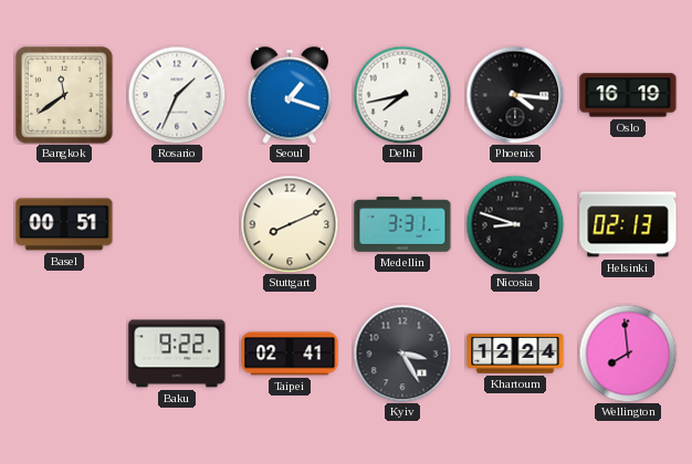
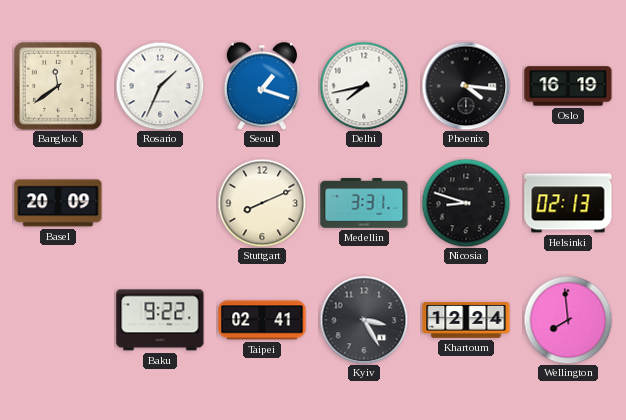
Basel: 00:51 -> 20:09 (58, 203)
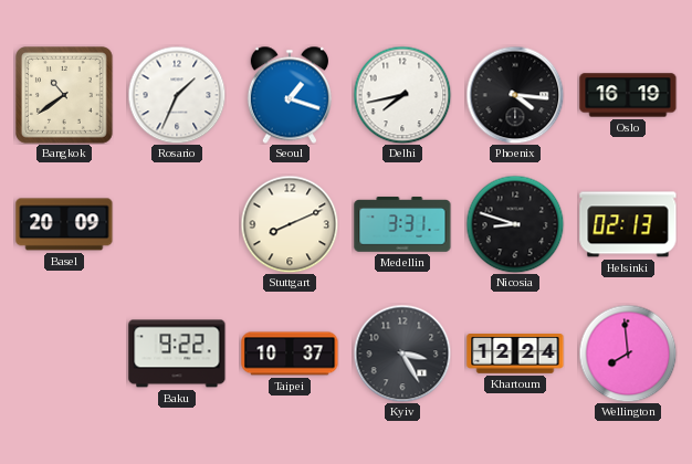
Bangkok: 11:39 -> 10:39 (65, 96)
Taipei: 02:41 -> 10:37 (290, 354)
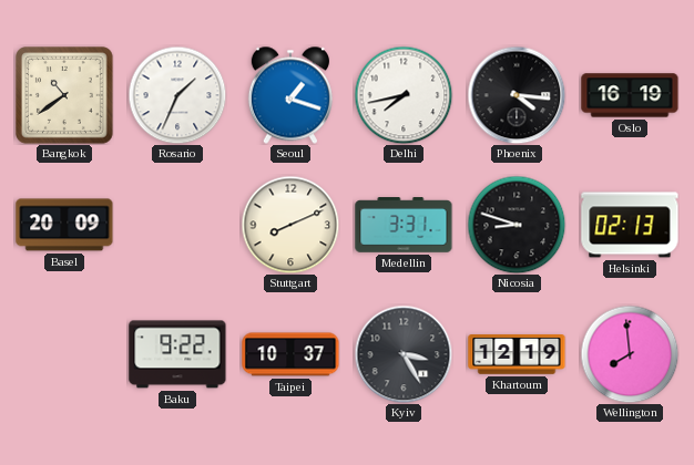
Khartoum: 12:24 -> 12:19 (517, 355)
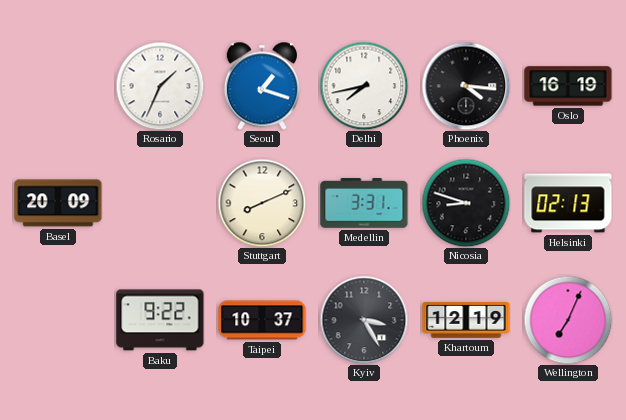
Bangkok: 10:39 -> none (65, 96)
Wellington: 7:59 -> 7:04 (568, 320)
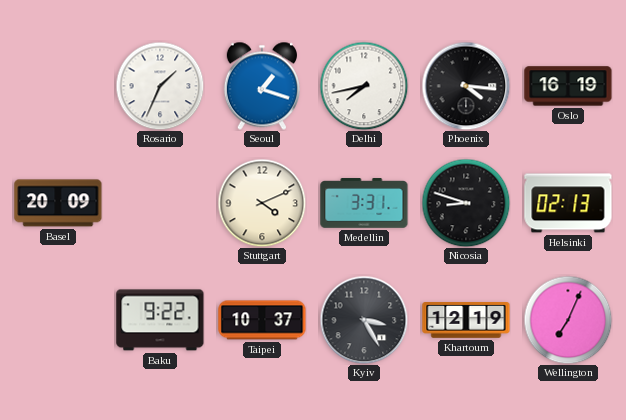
Stuttgart: 8:11 -> 4:11 (262, 203)
